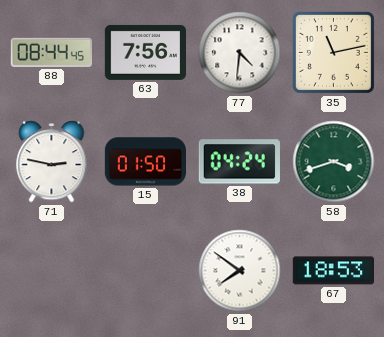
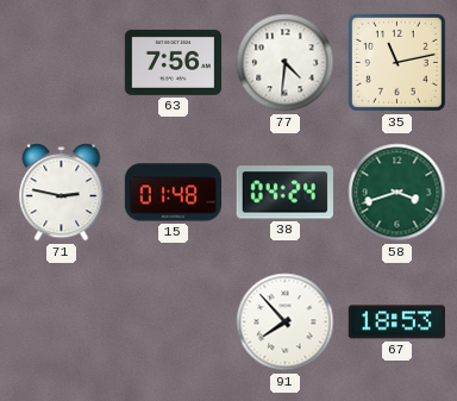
88: 08:44 -> none (51, 52)
15: 01:50 -> 01:48 (173, 193)
91: 7:51 -> 7:53 (286, 322)
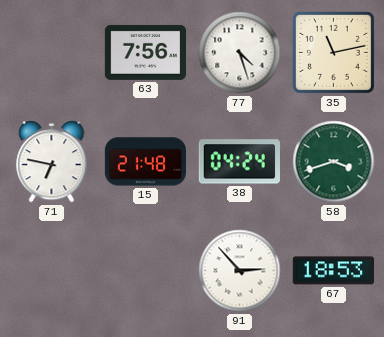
77: 4:31 -> 4:27 (240, 53)
71: 2:47 -> 6:47 (52, 162)
15: 01:48 -> 21:48 (145, 162)
91: 7:53 -> 2:53 (240, 271)
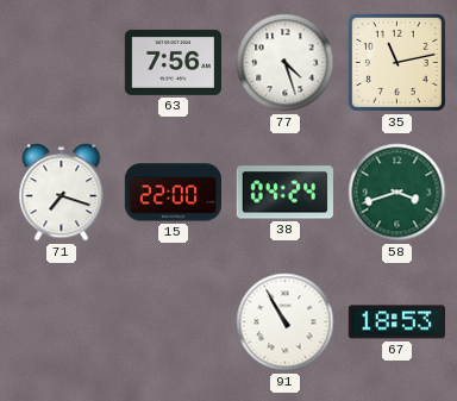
71: 6:47 -> 7:18 (62, 193)
15: 21:48 -> 22:00 (173, 193)
91: 2:53 -> 10:55 (286, 322)
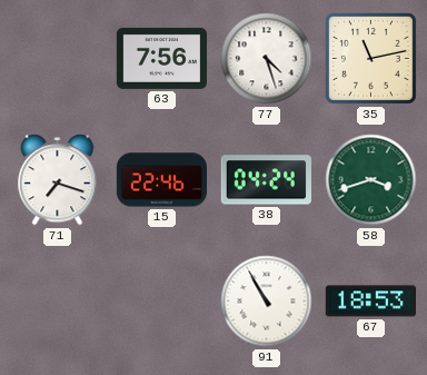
15: 22:00 -> 22:46 (161, 180)
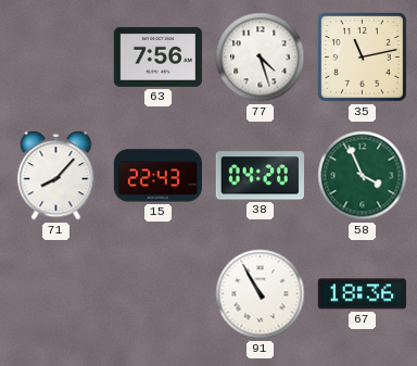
71: 7:18 -> 8:07 (56, 176)
15: 22:46 -> 22:43 (157, 176)
38: 04:24 -> 04:20 (260, 176)
58: 3:42 -> 3:56 (363, 176)
67: 18:53 -> 18:36 (362, 294)
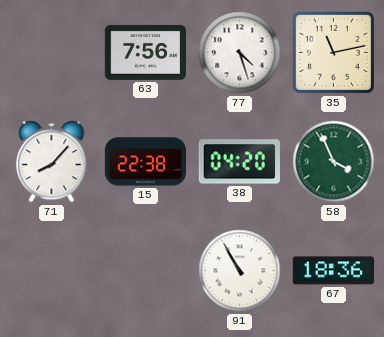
15: 22:43 -> 22:38 (145, 162)
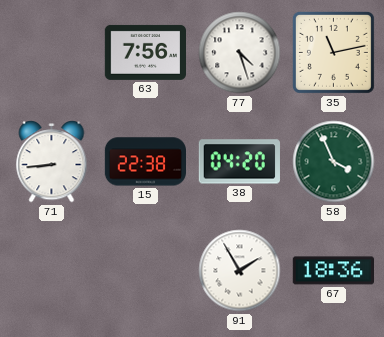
71: 8:07 -> 8:44 (52, 162)
91: 10:55 -> 1:55 (240, 271)
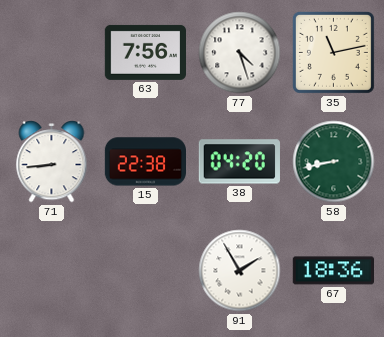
58: 3:56 -> 8:43 (334, 162)
